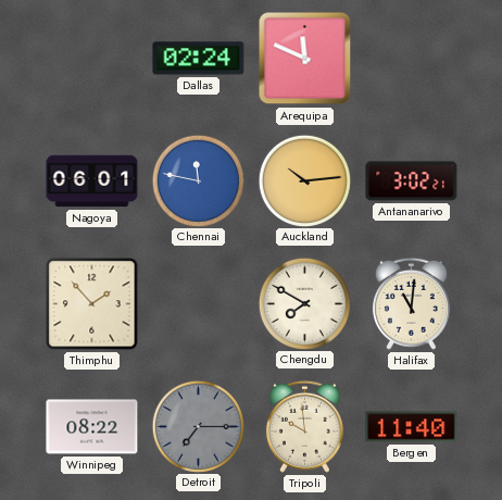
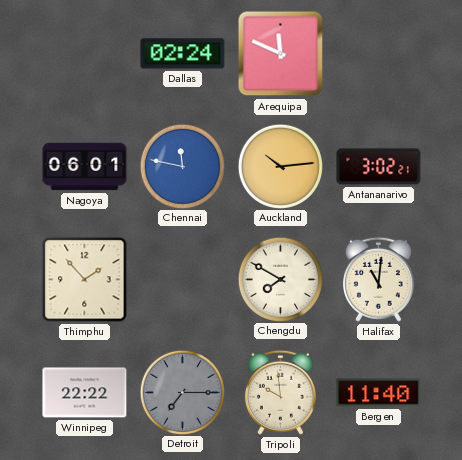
Winnipeg: 08:22 -> 22:22 (85, 393)
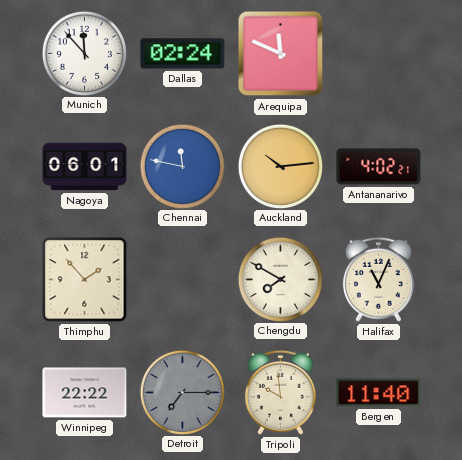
Munich: none -> 11:53 (84, 53)
Antananarivo: 3:02 -> 4:02 (379, 167)
Halifax: 11:01 -> 11:04 (378, 279)
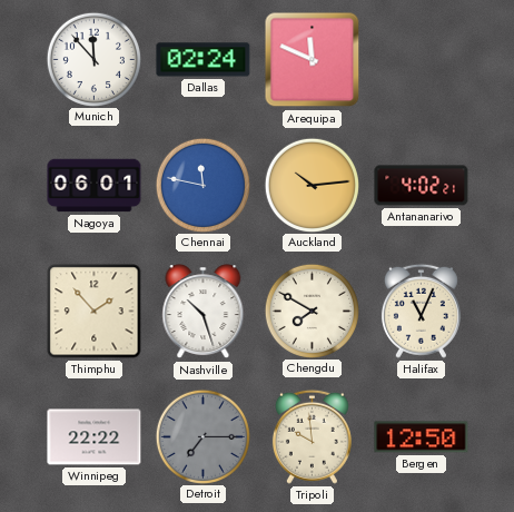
Nashville: none -> 10:27 (204, 312)
Bergen: 11:40 -> 12:50 (422, 437)
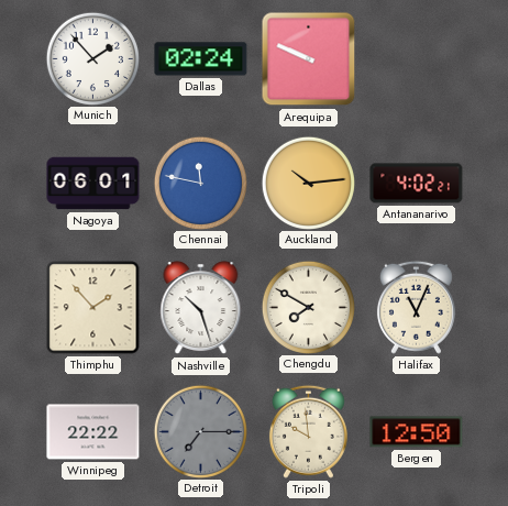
Munich: 11:53 -> 1:53 (92, 58)
Arequipa: 11:49 -> 9:49 (309, 59)
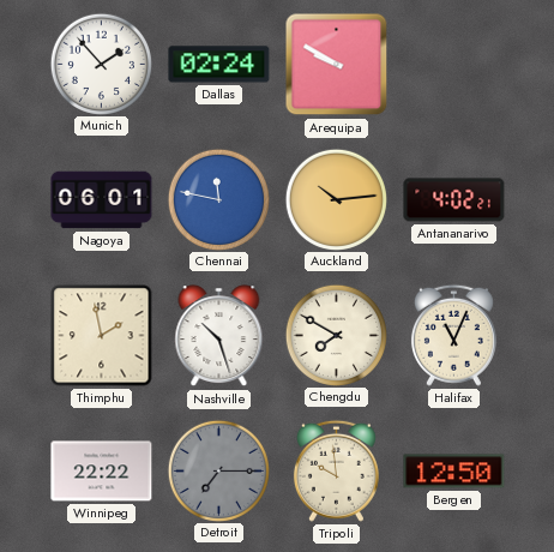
Arequipa: 9:49 -> 9:50 (337, 65)
Thimphu: 1:53 -> 1:58 (102, 336)
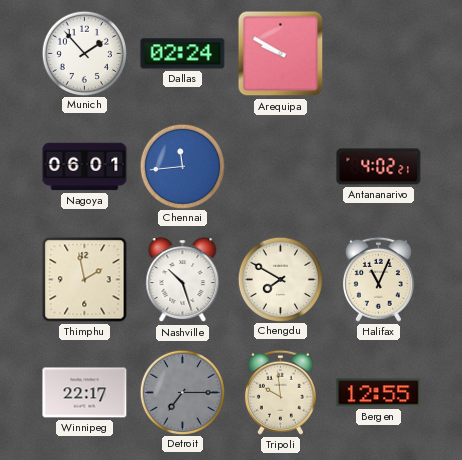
Chennai: 11:47 -> 11:44 (182, 166)
Auckland: 10:14 -> none (336, 199)
Winnipeg: 22:22 -> 22:17 (85, 393)
Bergen: 12:50 -> 12:55 (379, 393)
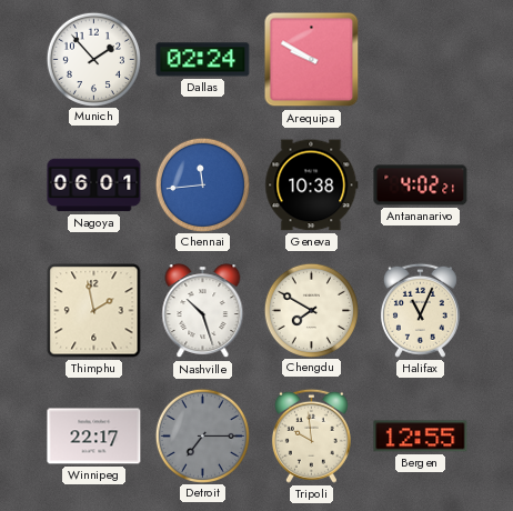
Geneva: none -> 10:38 (312, 186)
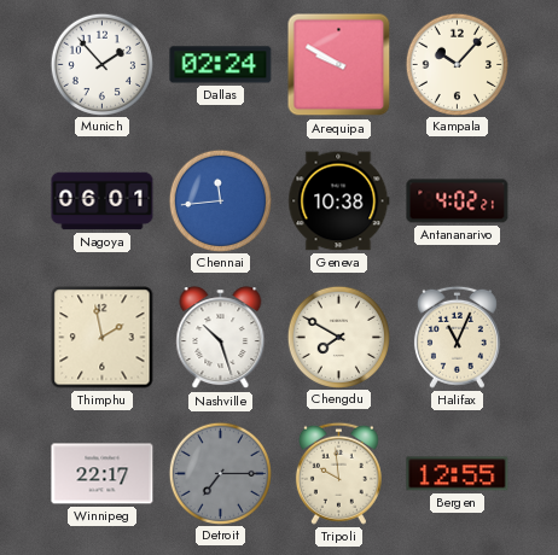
Kampala: none -> 10:07 (457, 64)
